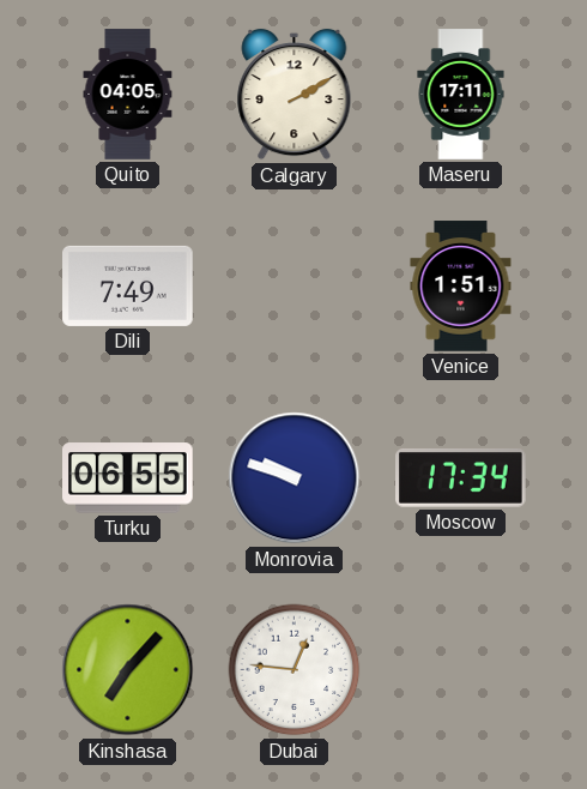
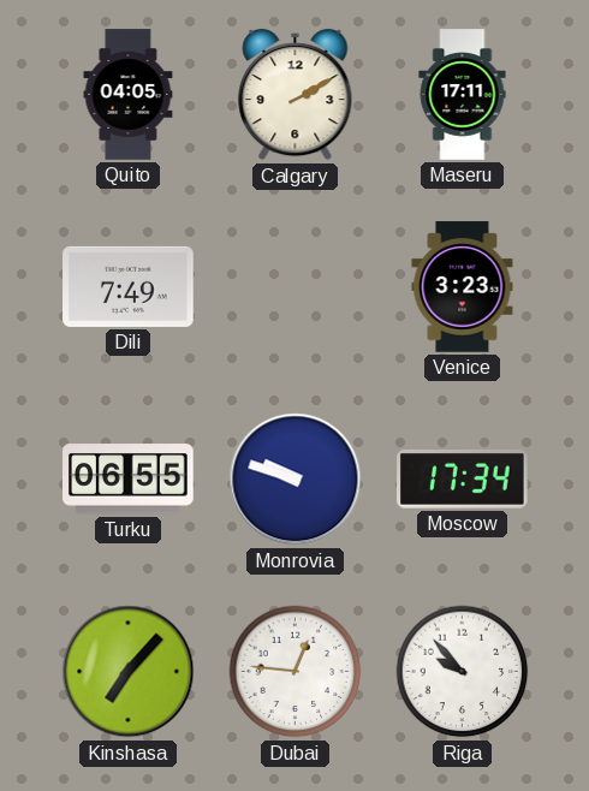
Venice: 1:51 -> 3:23 (463, 287)
Riga: none -> 9:53 (463, 672)
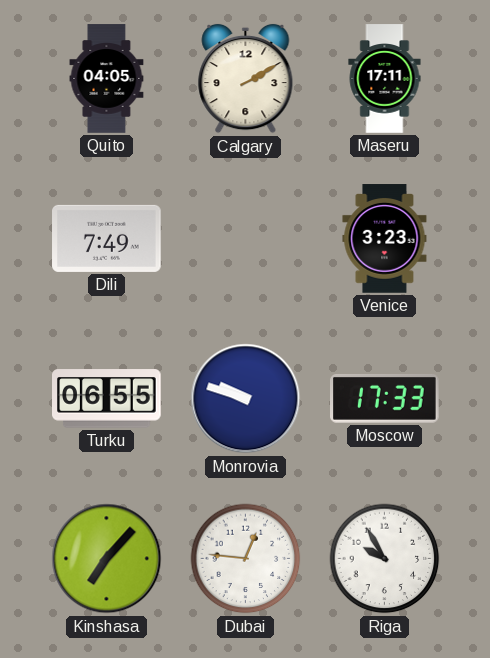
Moscow: 17:34 -> 17:33 (385, 398)
Riga: 9:53 -> 9:55 (385, 559)
